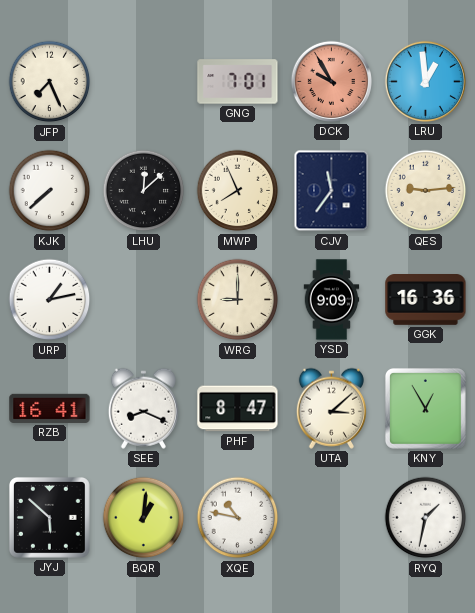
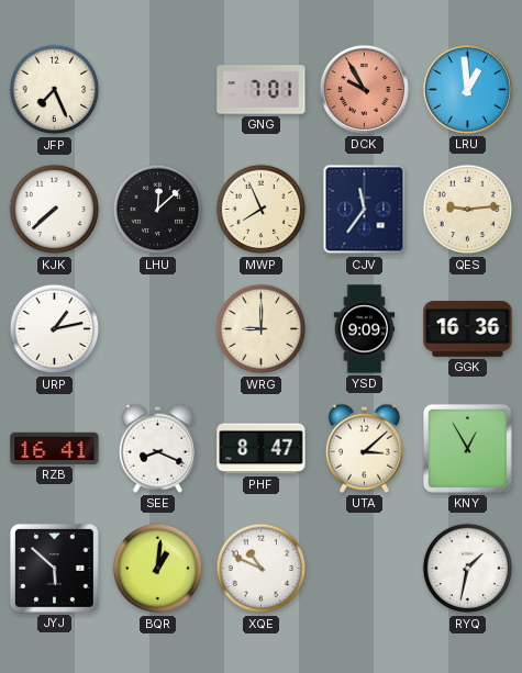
XQE: 10:47 -> 10:49 (262, 569)
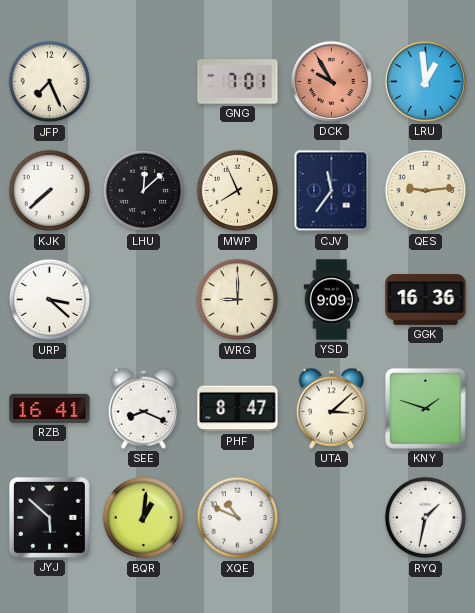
URP: 1:13 -> 3:22 (50, 300)
KNY: 12:55 -> 1:48 (425, 408)
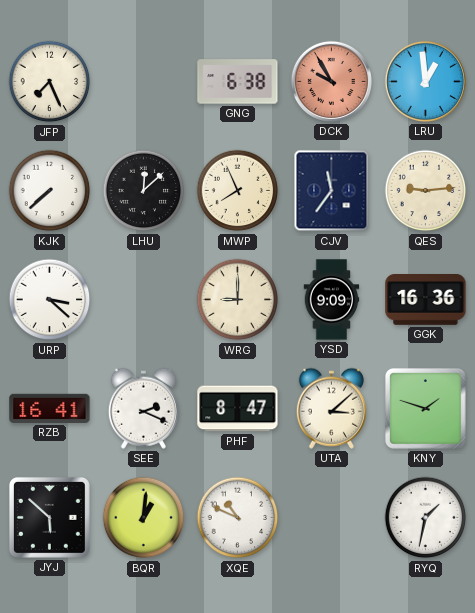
GNG: 7:01 -> 6:38 (238, 82)
SEE: 8:19 -> 2:19 (143, 408)
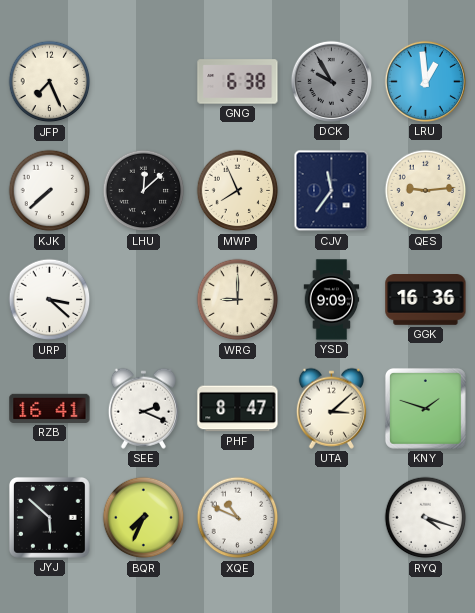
DCK dial: salmon -> grey (331, 81)
BQR: 1:01 -> 7:34 (144, 518)
RYQ: 1:32 -> 4:18 (426, 518)
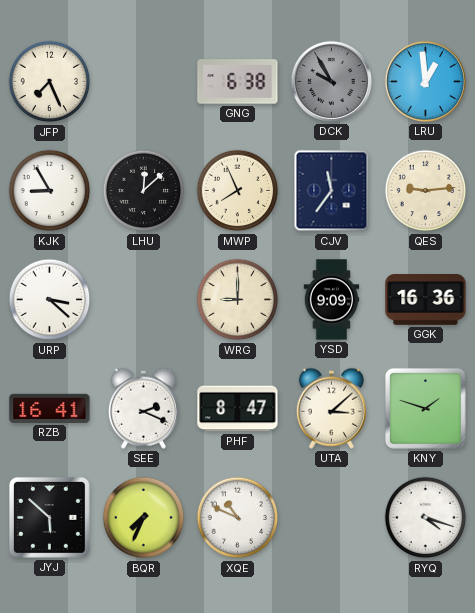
KJK: 7:38 -> 8:55 (50, 191)
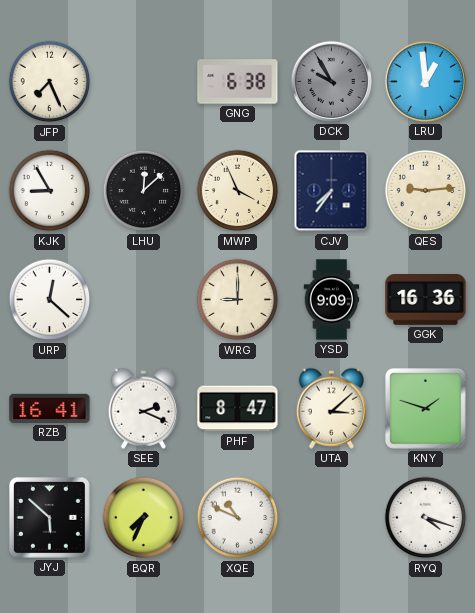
MWP: 7:56 -> 3:56 (238, 191)
CJV: 11:36 -> 7:36 (332, 191)
URP: 3:22 -> 12:22 (50, 300)
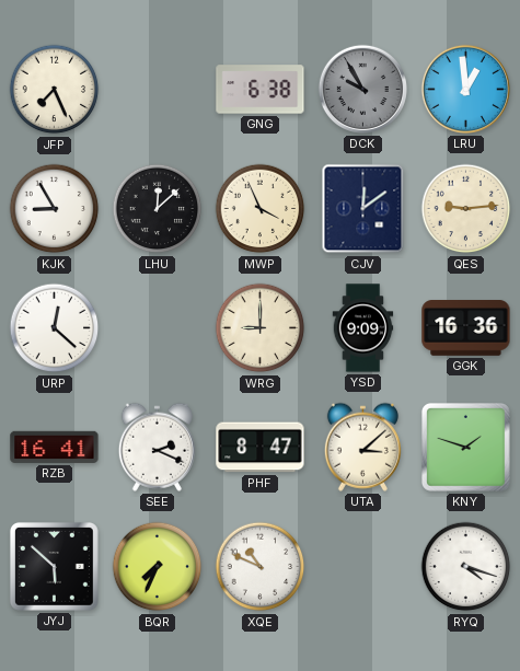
CJV: 7:36 -> 12:09 (363, 209)
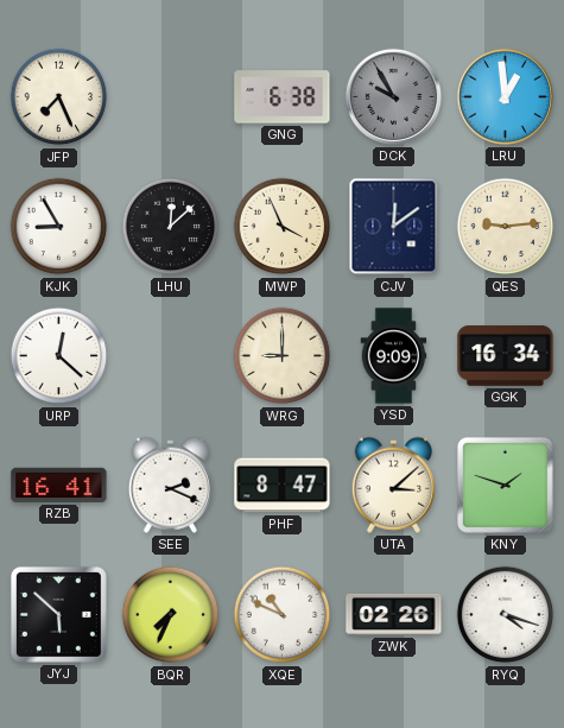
GGK: 16:36 -> 16:34 (506, 356)
ZWK: none -> 02:26 (394, 614)
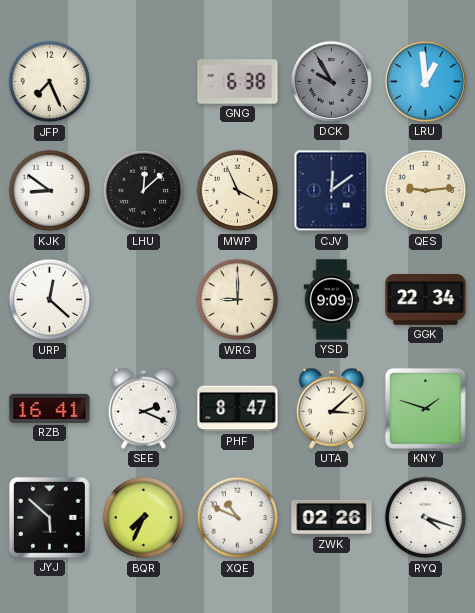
KJK: 8:55 -> 8:51 (50, 191)
GGK: 16:34 -> 22:34 (426, 300)
